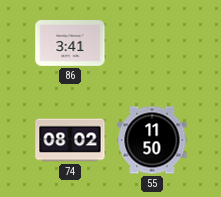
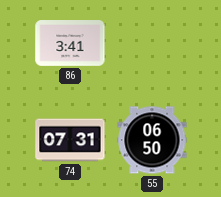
74: 08:02 -> 07:31 (70, 140)
55: 11:50 -> 06:50 (152, 140)
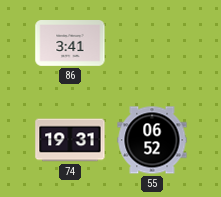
74: 07:31 -> 19:31 (70, 140)
55: 06:50 -> 06:52 (152, 140)
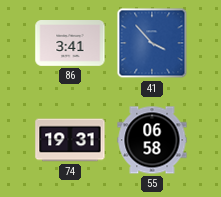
41: none -> 3:53 (152, 43)
55: 06:52 -> 06:58 (152, 140)
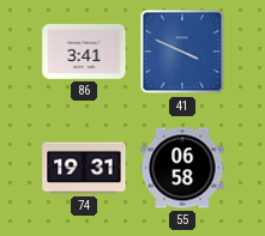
41: 3:53 -> 3:49 (182, 52)
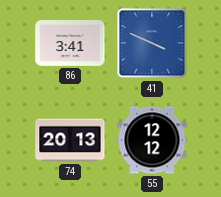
74: 19:31 -> 20:13 (70, 140)
55: 06:58 -> 12:12 (152, 140)
